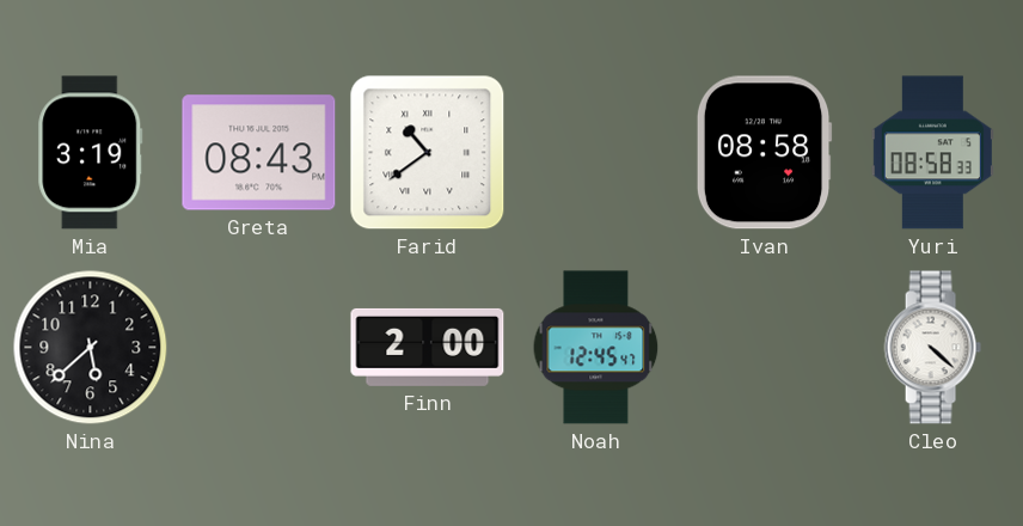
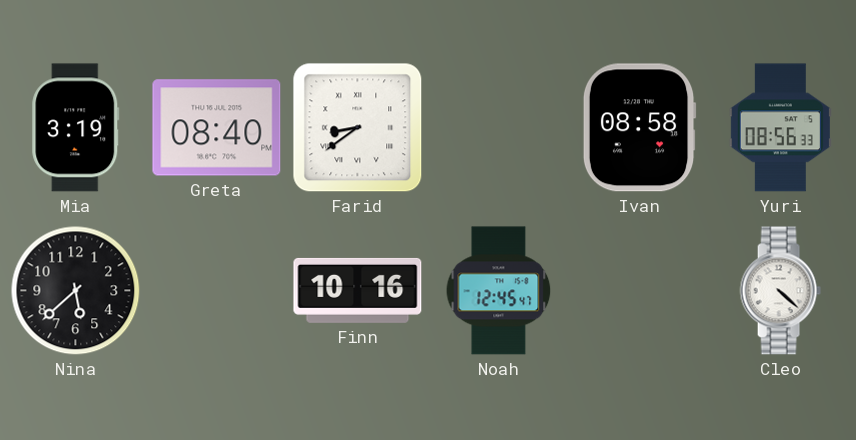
Greta: 08:43 -> 08:40 (217, 128)
Farid: 10:39 -> 8:39 (358, 128)
Yuri: 08:58 -> 08:56 (780, 128)
Finn: 2:00 -> 10:16 (358, 290)
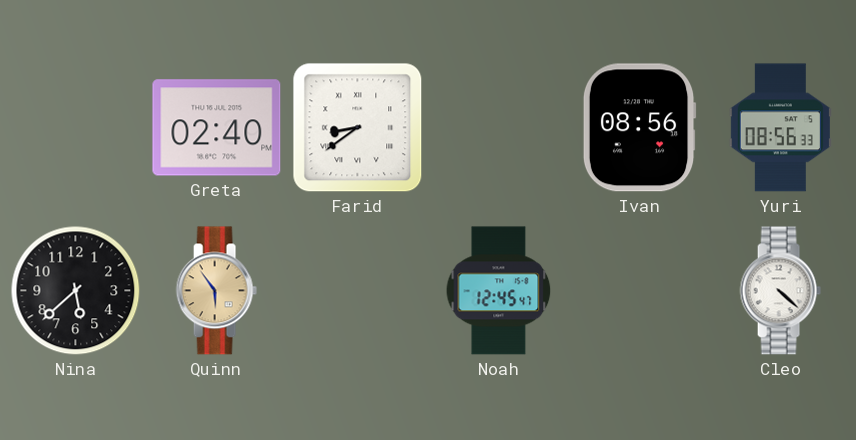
Mia: 3:19 -> none (76, 128)
Greta: 08:40 -> 02:40 (217, 128)
Ivan: 08:58 -> 08:56 (639, 128)
Quinn: none -> 5:54 (216, 291)
Finn: 10:16 -> none (358, 290)
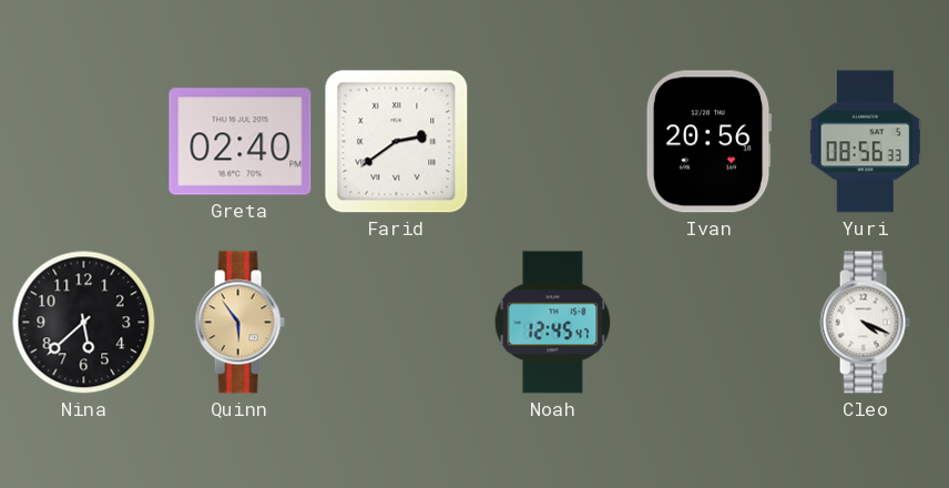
Farid: 8:39 -> 2:39 (397, 142)
Ivan: 08:56 -> 20:56 (708, 142)
Cleo: 4:22 -> 4:19 (865, 323)
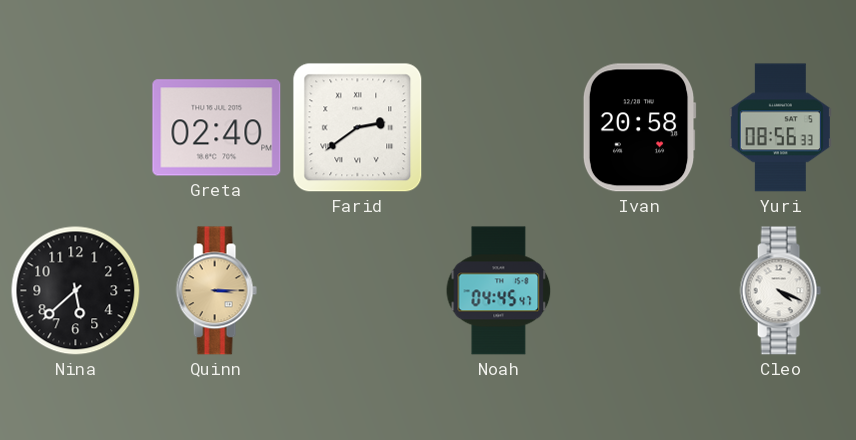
Ivan: 20:56 -> 20:58 (639, 128)
Quinn: 5:54 -> 3:15 (216, 291)
Noah: 12:45 -> 04:45 (499, 291)
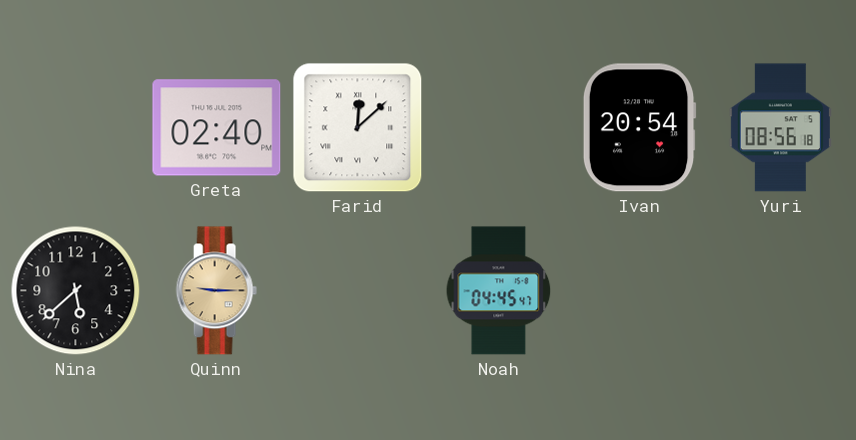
Farid: 2:39 -> 12:08 (358, 128)
Ivan: 20:58 -> 20:54 (639, 128)
Yuri: 08:56:33 -> 08:56:18 (780, 128)
Quinn: 3:15 -> 9:15 (216, 291)
Cleo: 4:19 -> none (780, 291)
